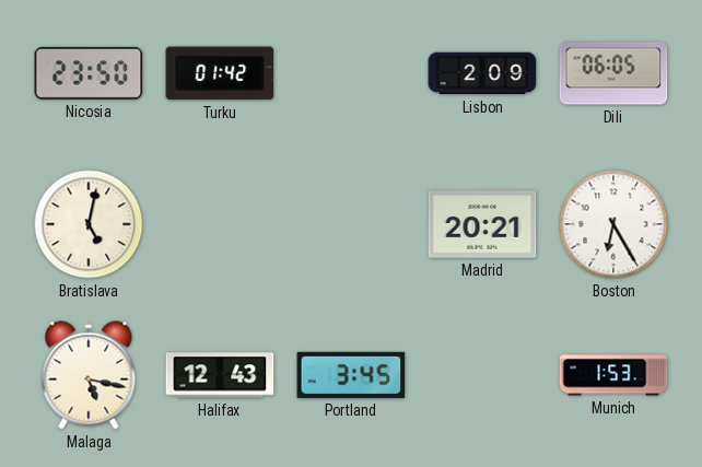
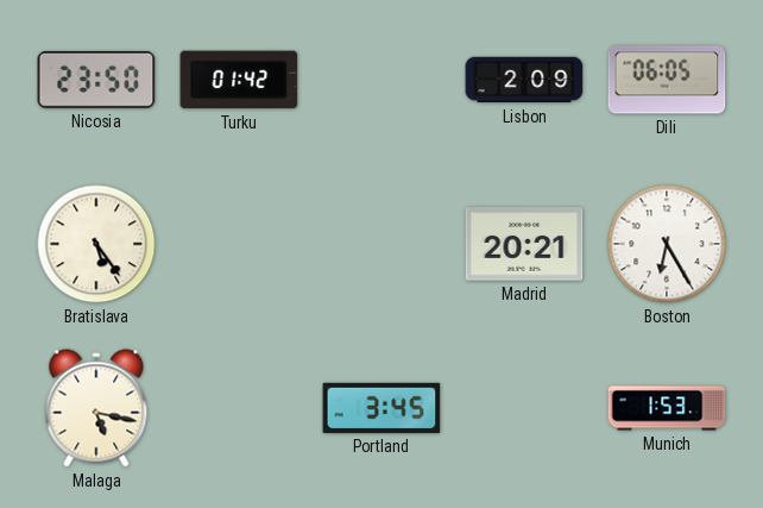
Bratislava: 5:02 -> 5:24 (96, 244)
Halifax: 12:43 -> none (220, 375)
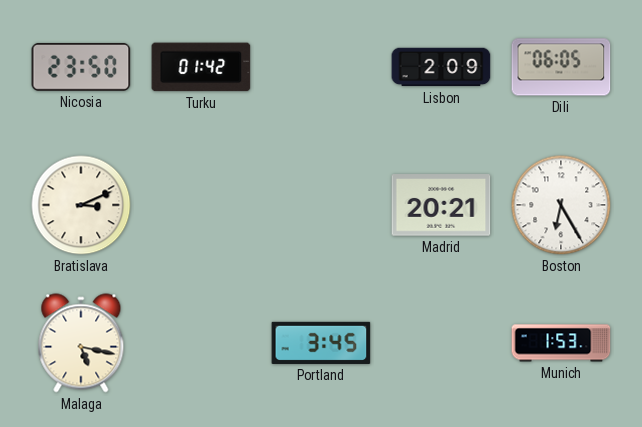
Bratislava: 5:24 -> 3:11 (81, 205)
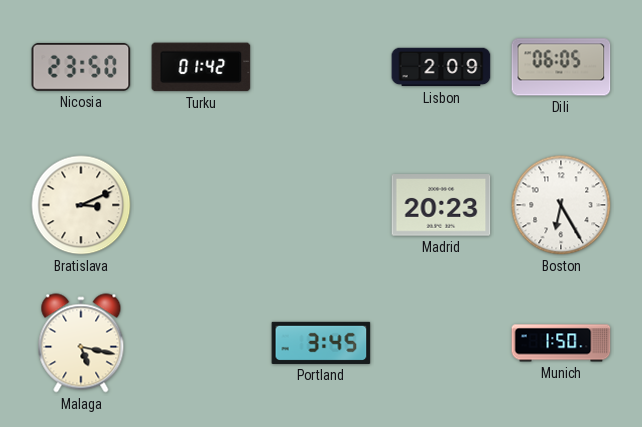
Madrid: 20:21 -> 20:23 (441, 205)
Munich: 1:53 -> 1:50 (561, 343)
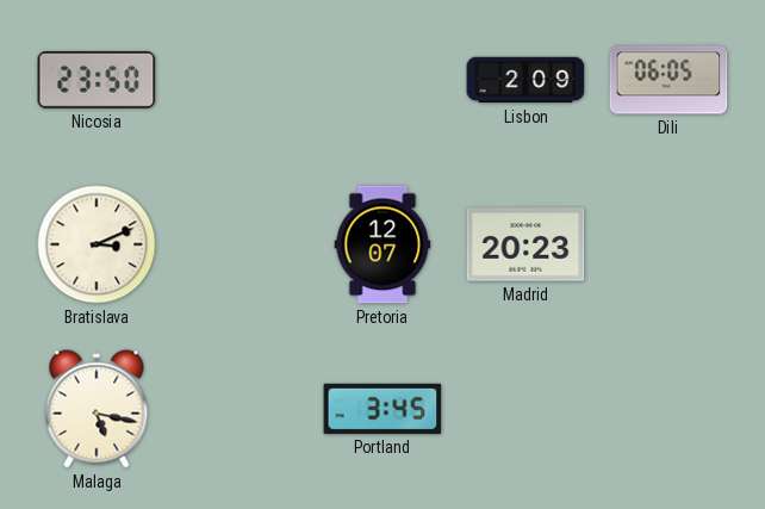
Turku: 01:42 -> none (201, 67)
Pretoria: none -> 12:07 (382, 244)
Boston: 6:25 -> none (561, 205)
Munich: 1:50 -> none (561, 343)
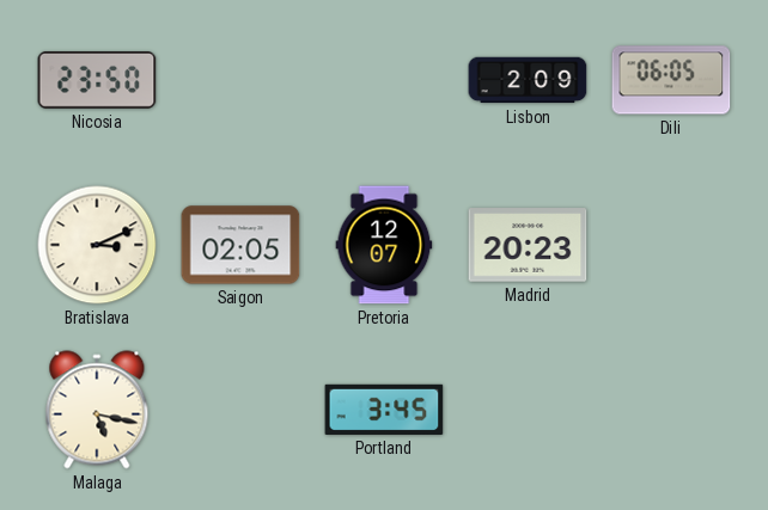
Saigon: none -> 02:05 (240, 245)
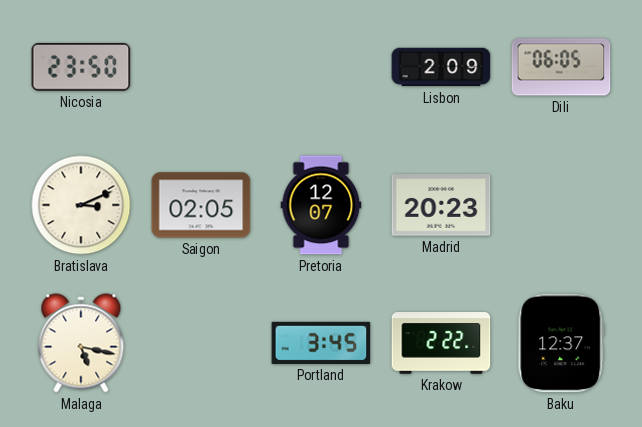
Krakow: none -> 2:22 (441, 343)
Baku: none -> 12:37 (561, 343)
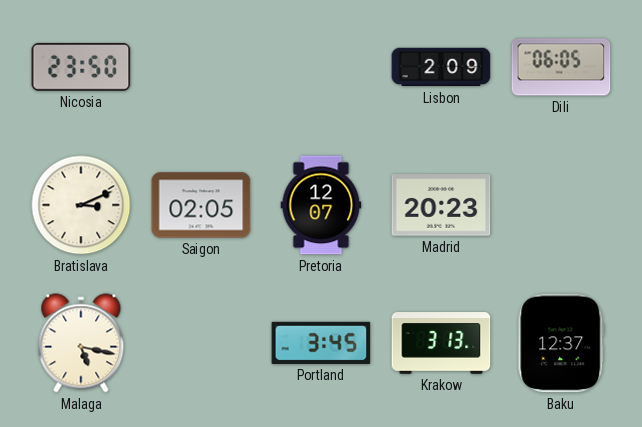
Krakow: 2:22 -> 3:13 (441, 343)
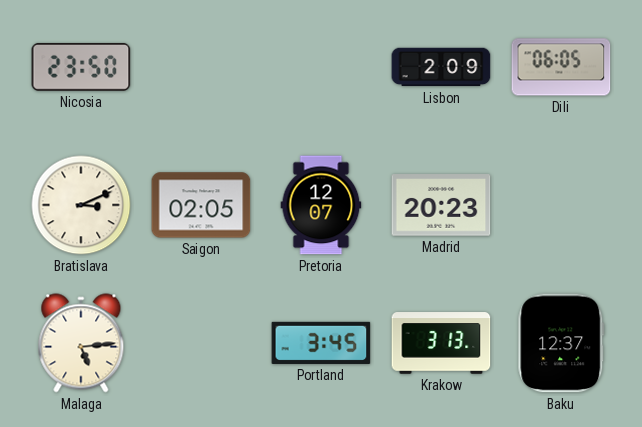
Malaga: 5:17 -> 5:14 (81, 343)
